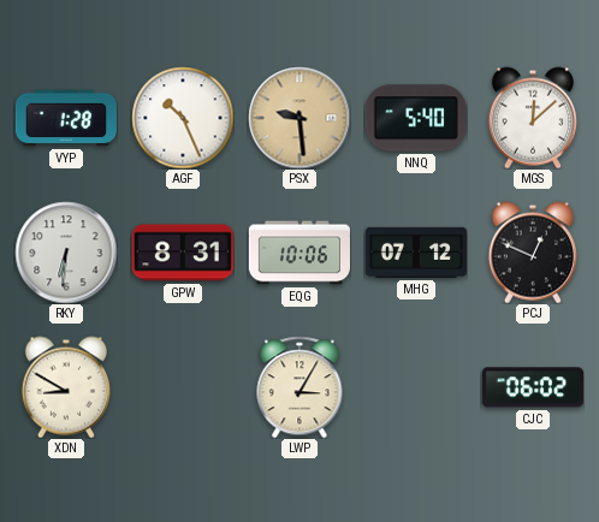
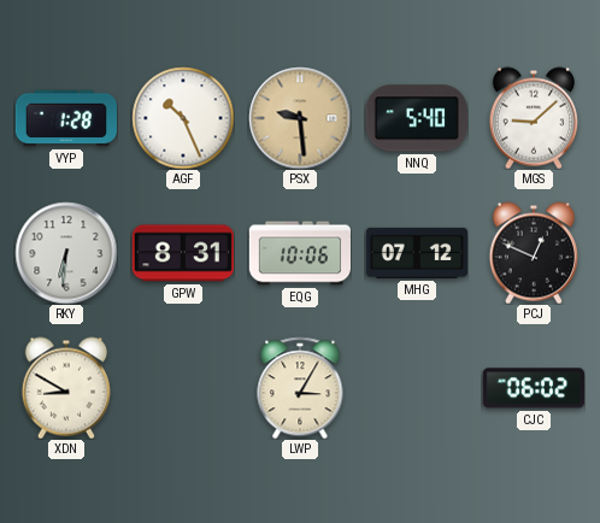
MGS: 12:08 -> 9:08 (534, 118)
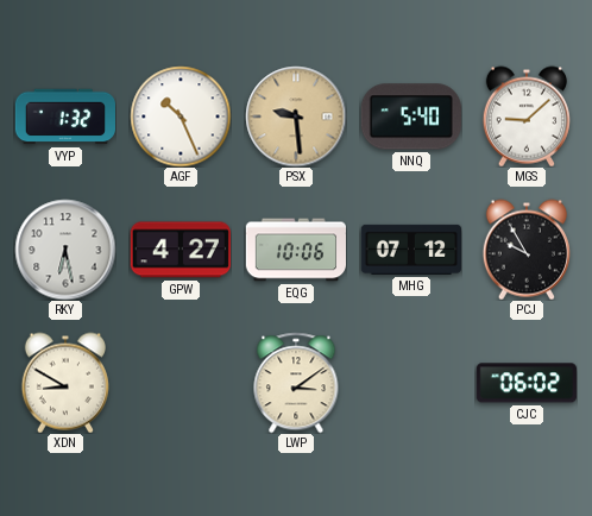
VYP: 1:28 -> 1:32 (64, 117)
RKY: 6:31 -> 6:28 (65, 250)
GPW: 8:31 -> 4:27 (181, 250)
PCJ: 12:49 -> 9:55 (527, 250)
LWP: 3:05 -> 3:09 (296, 383)
